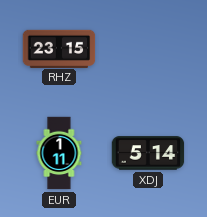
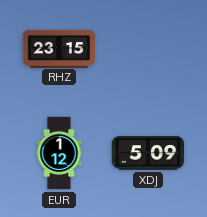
EUR: 1:11 -> 1:12 (59, 153)
XDJ: 5:14 -> 5:09 (148, 153)
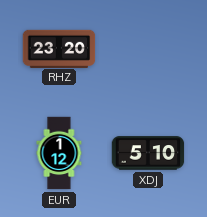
RHZ: 23:15 -> 23:20 (59, 48)
XDJ: 5:09 -> 5:10 (148, 153)
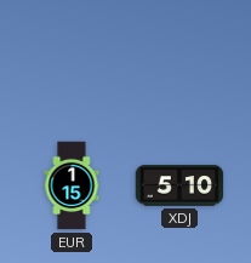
RHZ: 23:20 -> none (59, 48)
EUR: 1:12 -> 1:15 (72, 185)
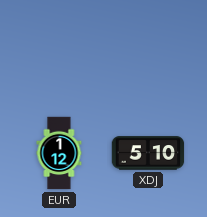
EUR: 1:15 -> 1:12 (59, 153)
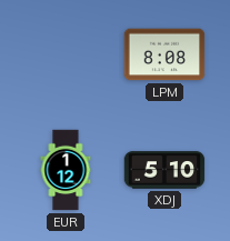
LPM: none -> 8:08 (164, 54)
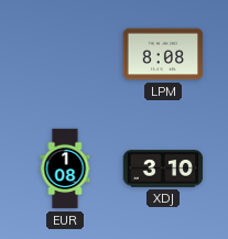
EUR: 1:12 -> 1:08 (65, 169)
XDJ: 5:10 -> 3:10 (163, 169)
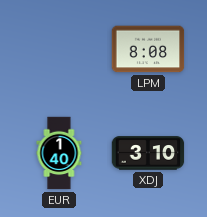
EUR: 1:08 -> 1:40 (59, 153)
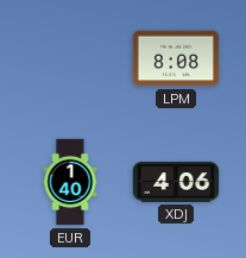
XDJ: 3:10 -> 4:06 (176, 182)
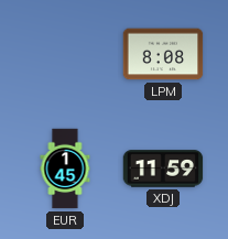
EUR: 1:40 -> 1:45 (65, 169)
XDJ: 4:06 -> 11:59 (163, 169)
